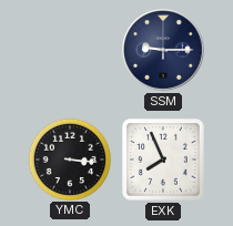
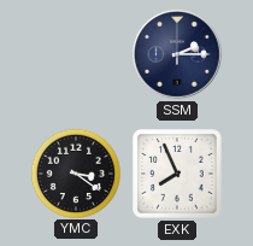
SSM: 9:15 -> 2:15 (178, 55)
YMC: 3:16 -> 3:21 (75, 172)
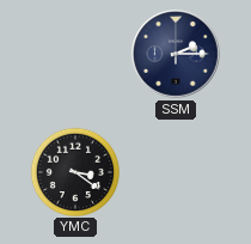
EXK: 7:56 -> none (177, 174)
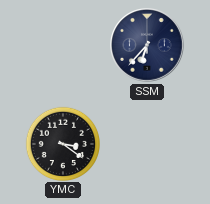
SSM: 2:15 -> 6:37 (148, 46)
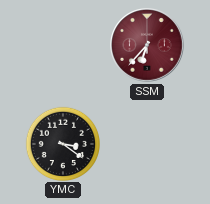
SSM dial: navy -> burgundy (148, 46)
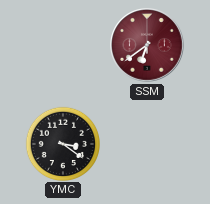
SSM: 6:37 -> 6:39 (148, 46)
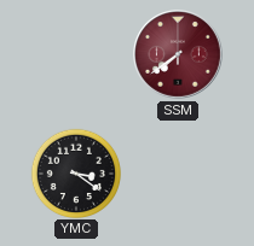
SSM: 6:39 -> 7:39 (179, 55)
